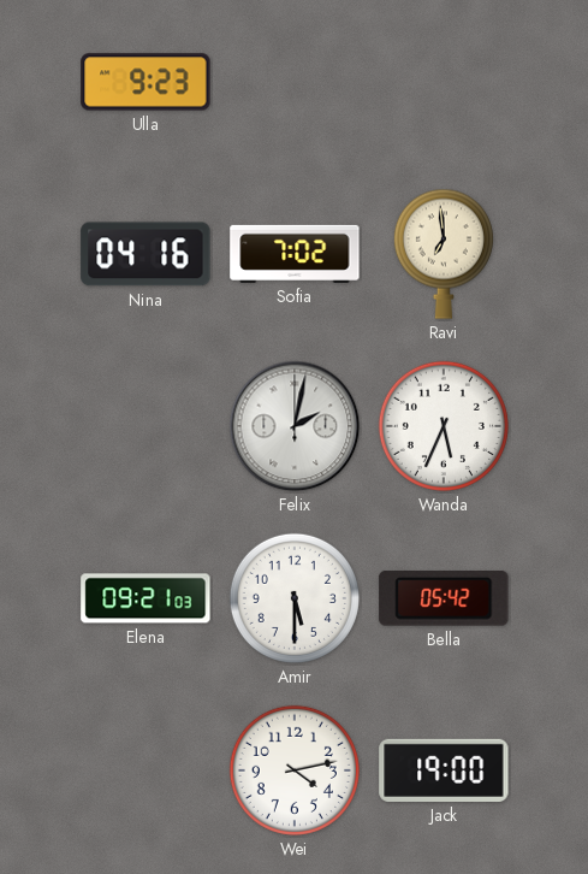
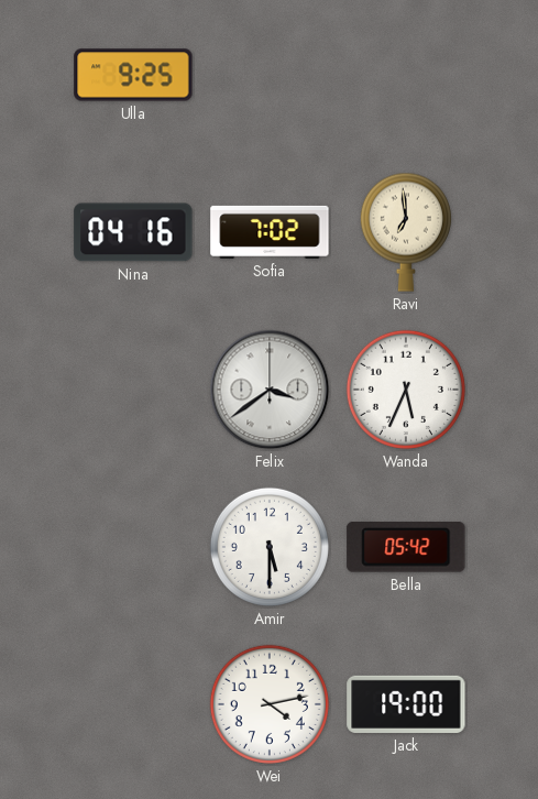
Ulla: 9:23 -> 9:25 (133, 75)
Felix: 2:02 -> 3:39 (270, 390)
Elena: 09:21 -> none (145, 598)
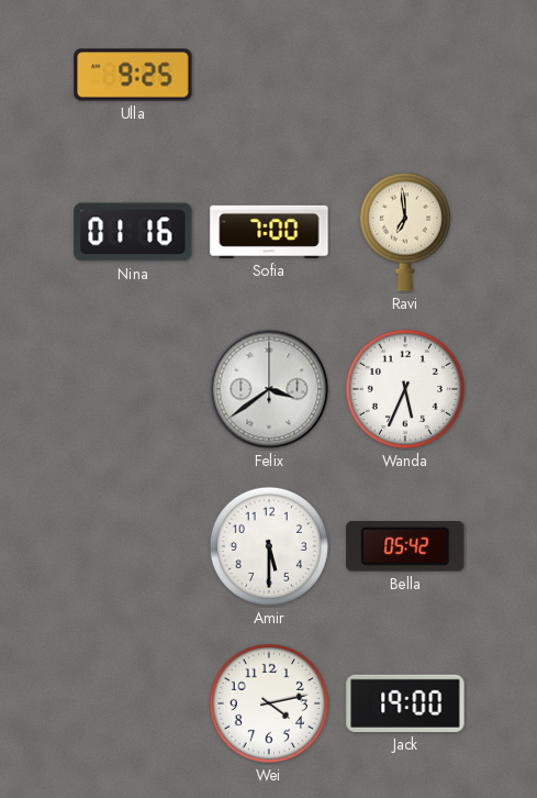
Nina: 04:16 -> 01:16 (133, 232)
Sofia: 7:02 -> 7:00 (269, 232)
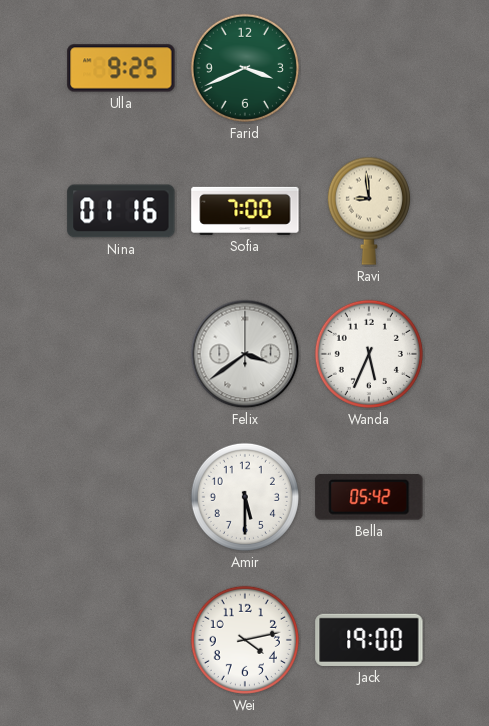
Farid: none -> 3:41 (245, 68)
Ravi: 6:59 -> 8:59 (369, 211)
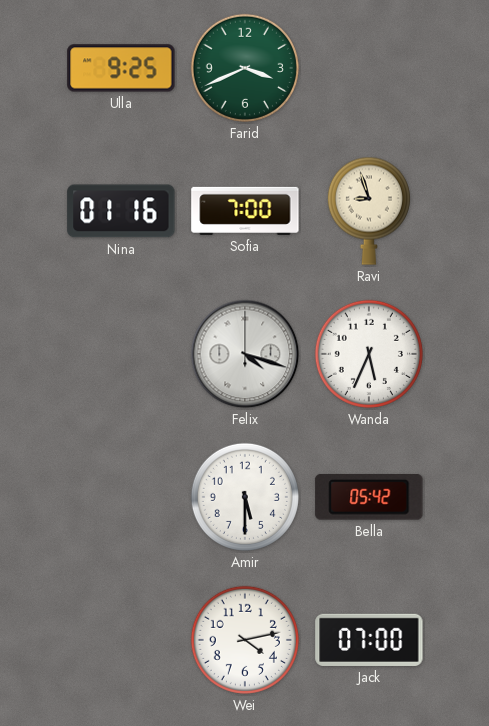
Ravi: 8:59 -> 8:57 (369, 211)
Felix: 3:39 -> 4:18 (245, 354)
Jack: 19:00 -> 07:00 (369, 640)
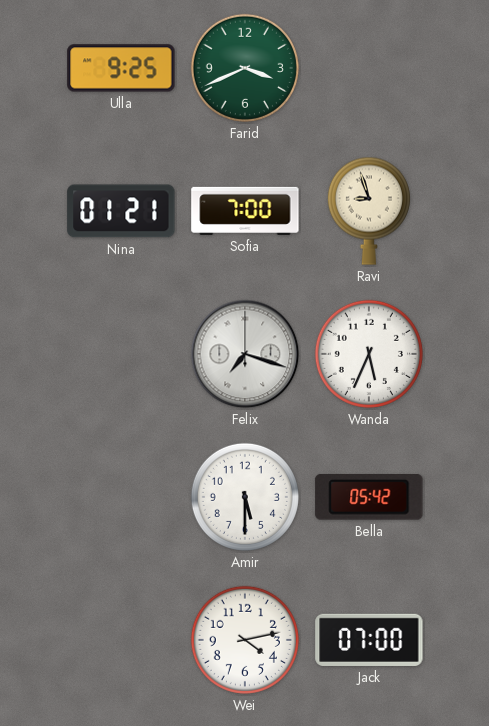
Nina: 01:16 -> 01:21 (121, 211)
Felix: 4:18 -> 7:18 (245, 354)
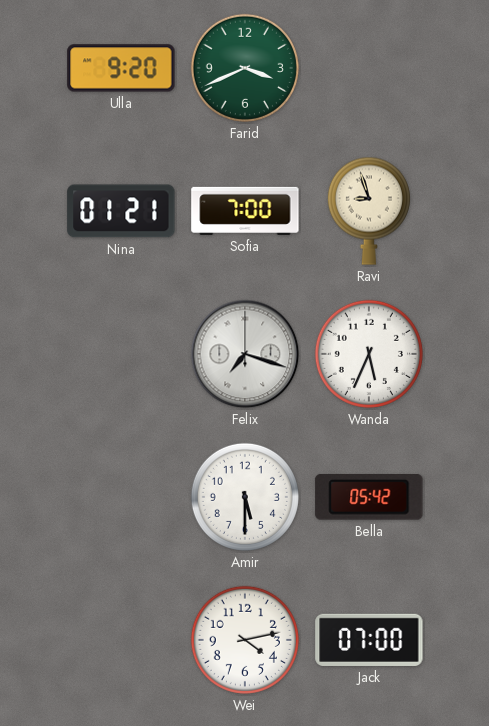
Ulla: 9:25 -> 9:20 (121, 68)
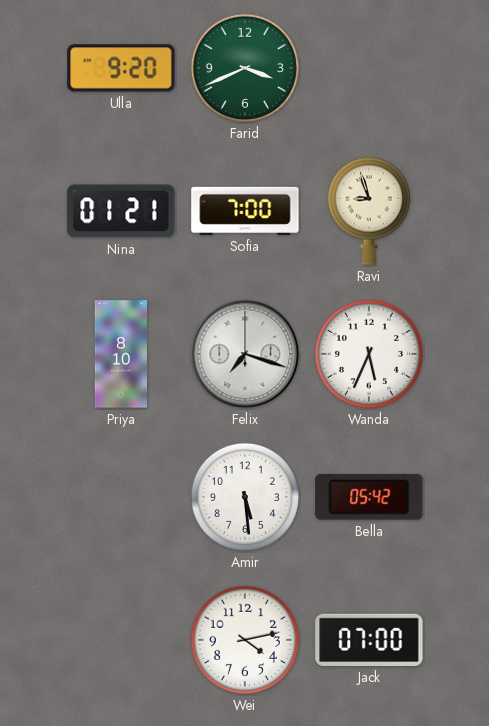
Priya: none -> 8:10 (120, 354)
Amir: 5:30 -> 5:29 (245, 497)
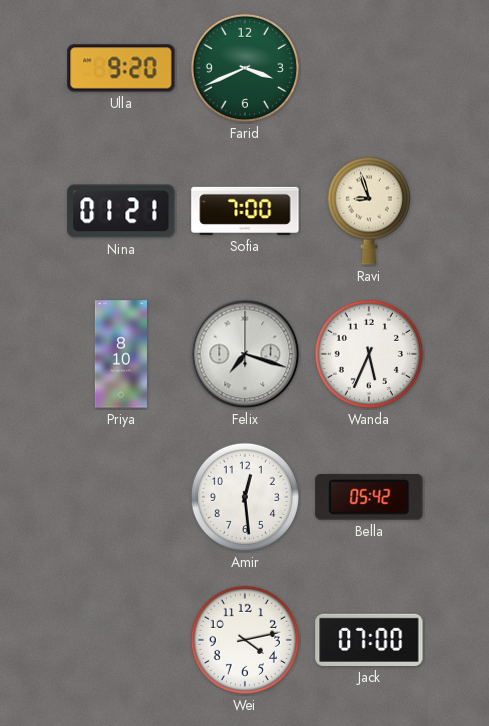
Amir: 5:29 -> 12:29 (245, 497)
